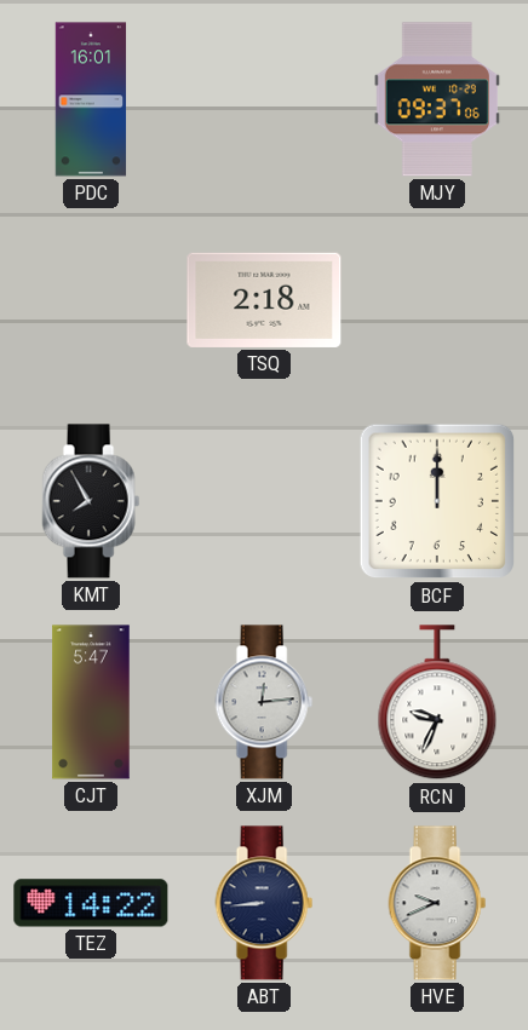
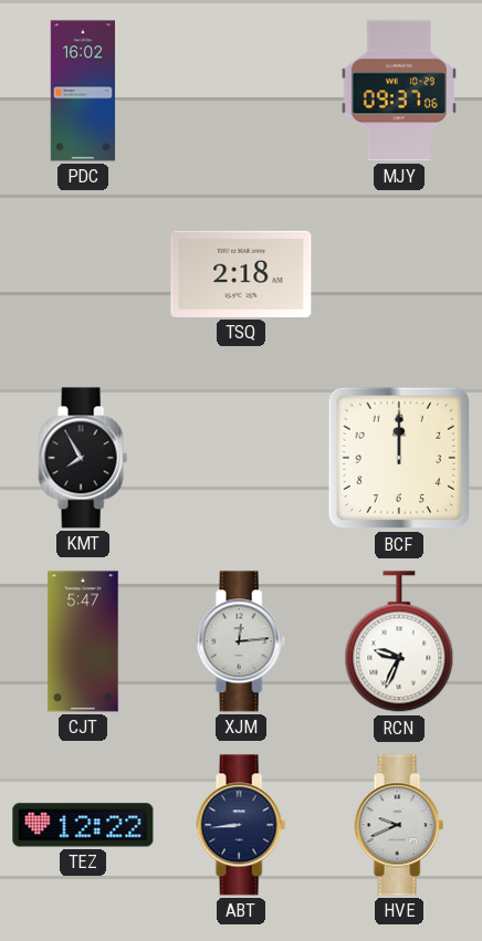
PDC: 16:01 -> 16:02 (83, 91)
TEZ: 14:22 -> 12:22 (83, 825)
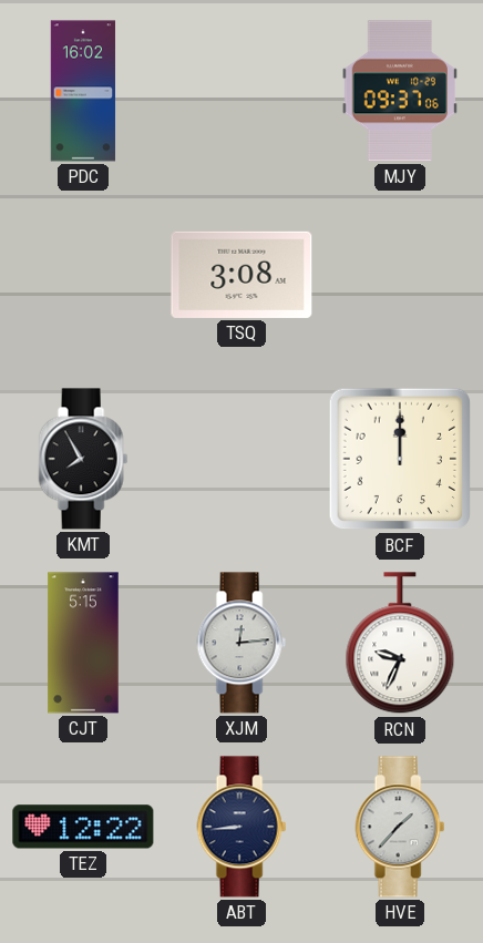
TSQ: 2:18 -> 3:08 (242, 275)
CJT: 5:47 -> 5:15 (83, 643)
HVE: 9:41 -> 1:37 (400, 827)
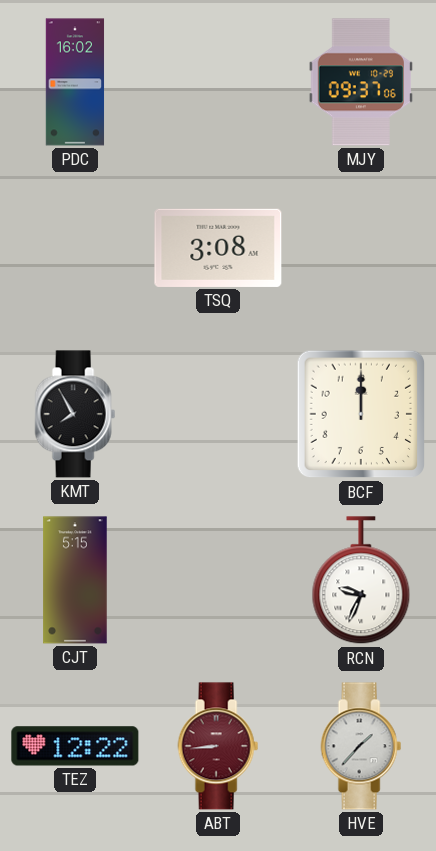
XJM: 12:14 -> none (242, 643)
ABT dial: navy -> burgundy (218, 746)
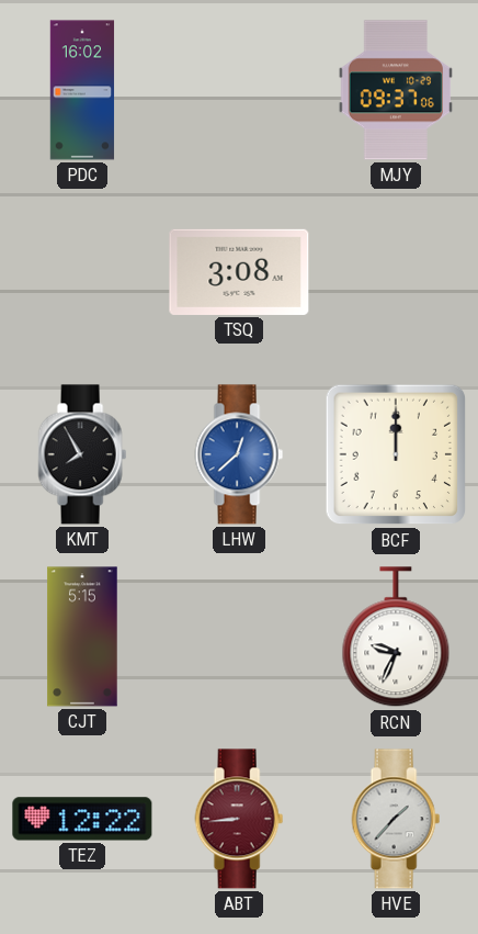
LHW: none -> 12:38 (239, 454)
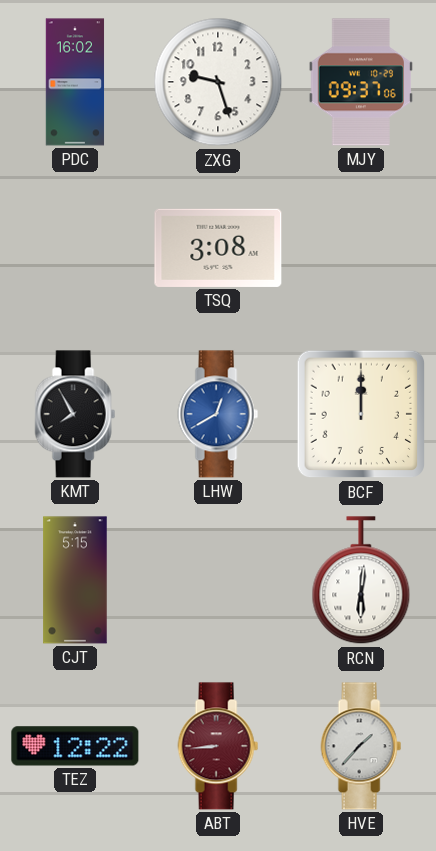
ZXG: none -> 9:27 (218, 82)
LHW: 12:38 -> 12:40 (218, 414)
RCN: 9:34 -> 6:01 (361, 581)
